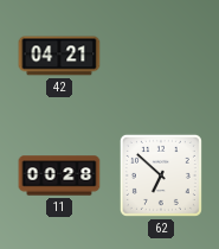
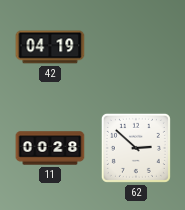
42: 04:21 -> 04:19 (50, 47)
62: 6:52 -> 2:52 (136, 148)
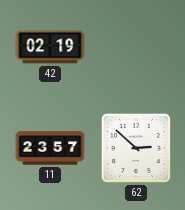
42: 04:19 -> 02:19 (50, 47)
11: 00:28 -> 23:57 (50, 148)
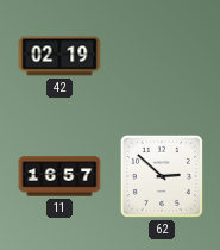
11: 23:57 -> 16:57 (59, 176)
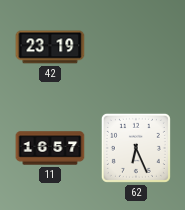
42: 02:19 -> 23:19 (50, 47)
62: 2:52 -> 6:26 (136, 148)
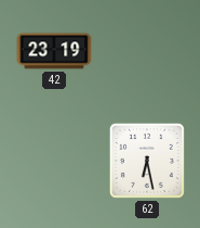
11: 16:57 -> none (50, 148)
62: 6:26 -> 6:28 (147, 161)
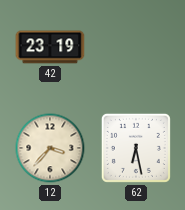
12: none -> 3:37 (50, 148)
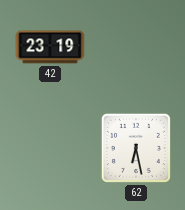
12: 3:37 -> none (50, 148)
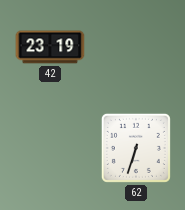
62: 6:28 -> 6:33 (136, 148)
